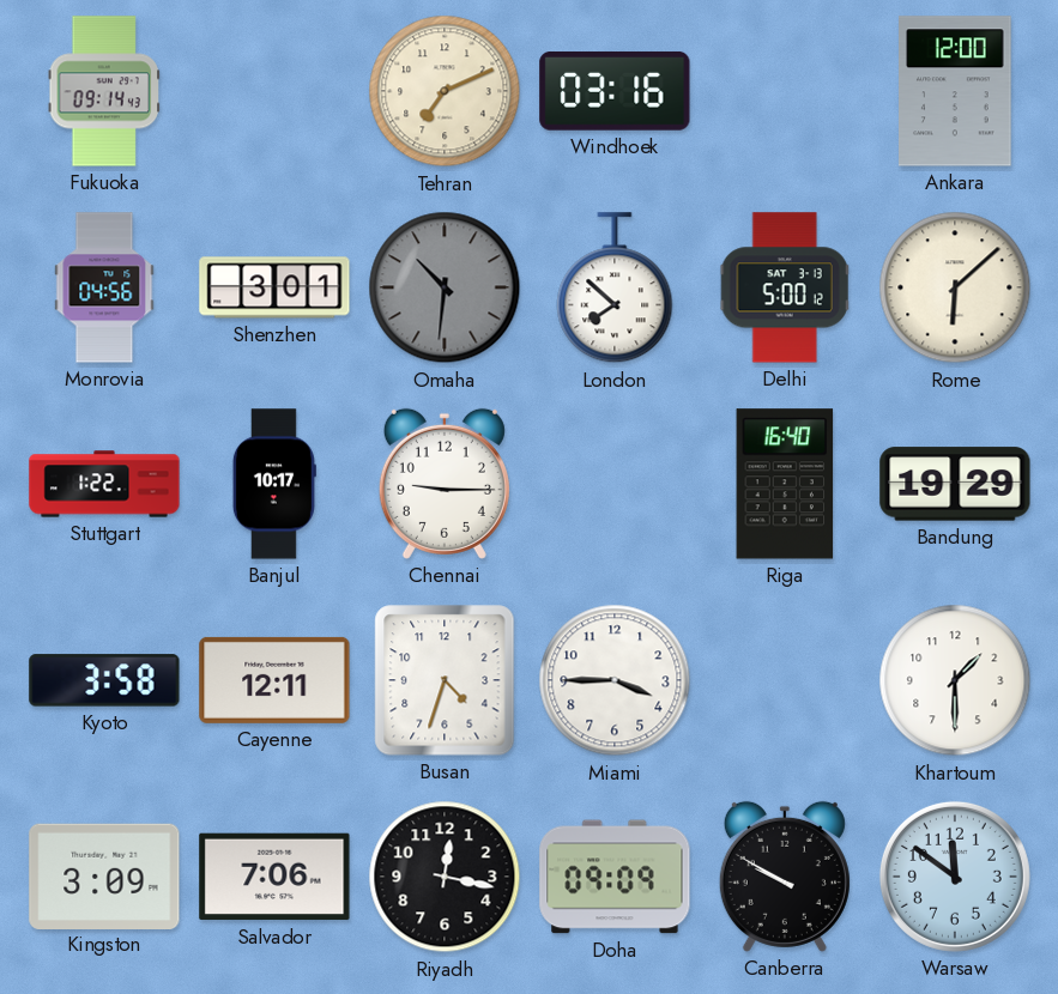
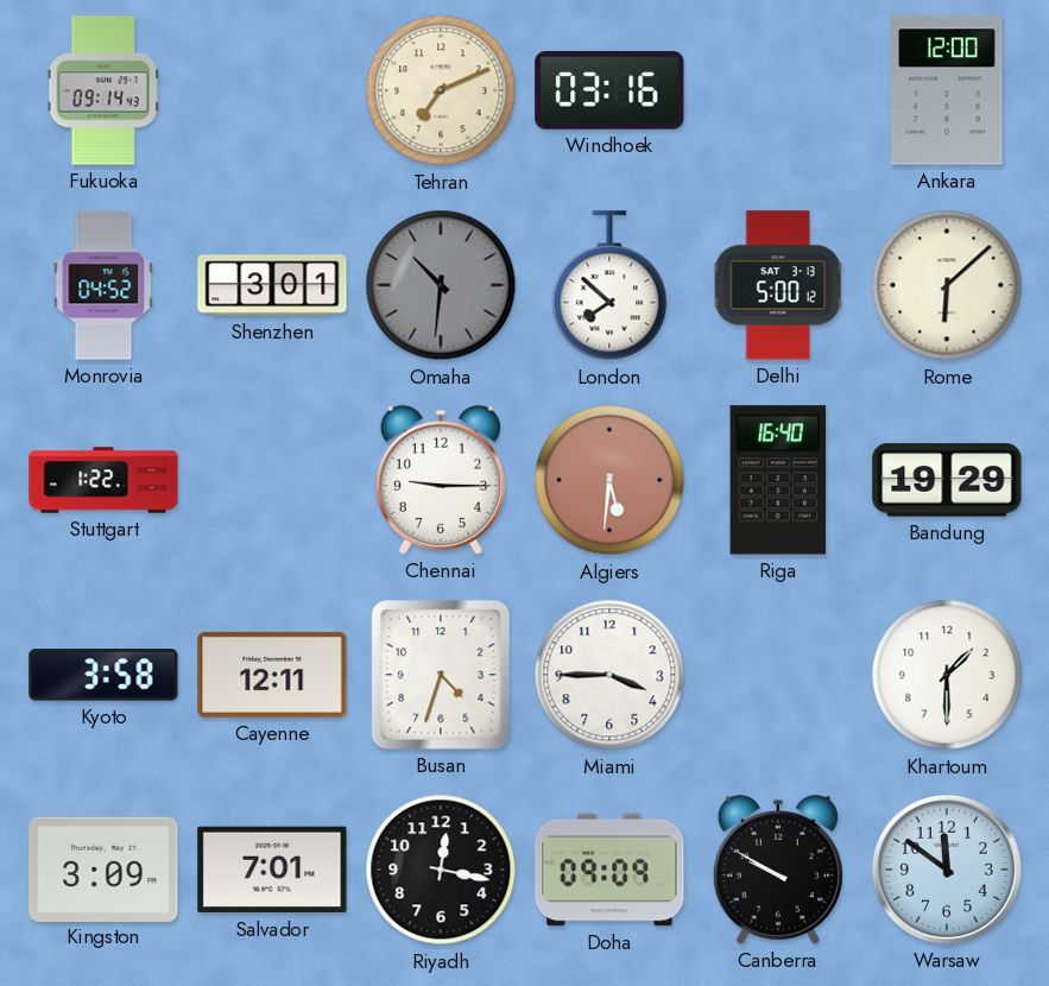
Monrovia: 04:56 -> 04:52 (103, 285)
Banjul: 10:17 -> none (274, 484)
Algiers: none -> 5:31 (609, 480)
Salvador: 7:06 -> 7:01 (272, 870)
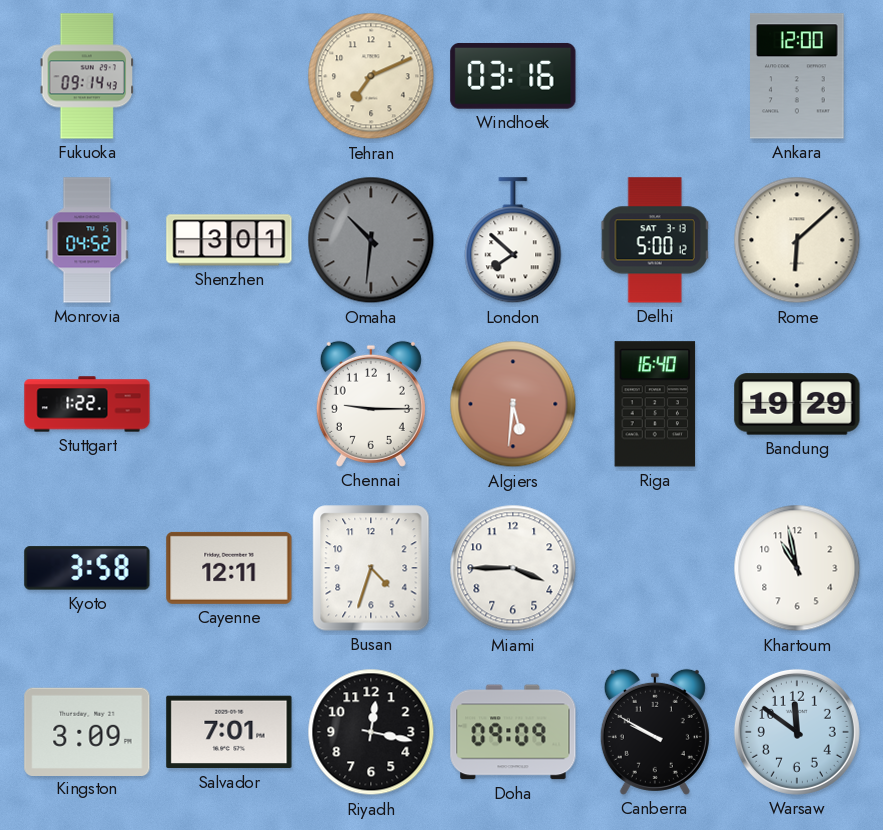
Khartoum: 1:30 -> 10:58 (797, 568)
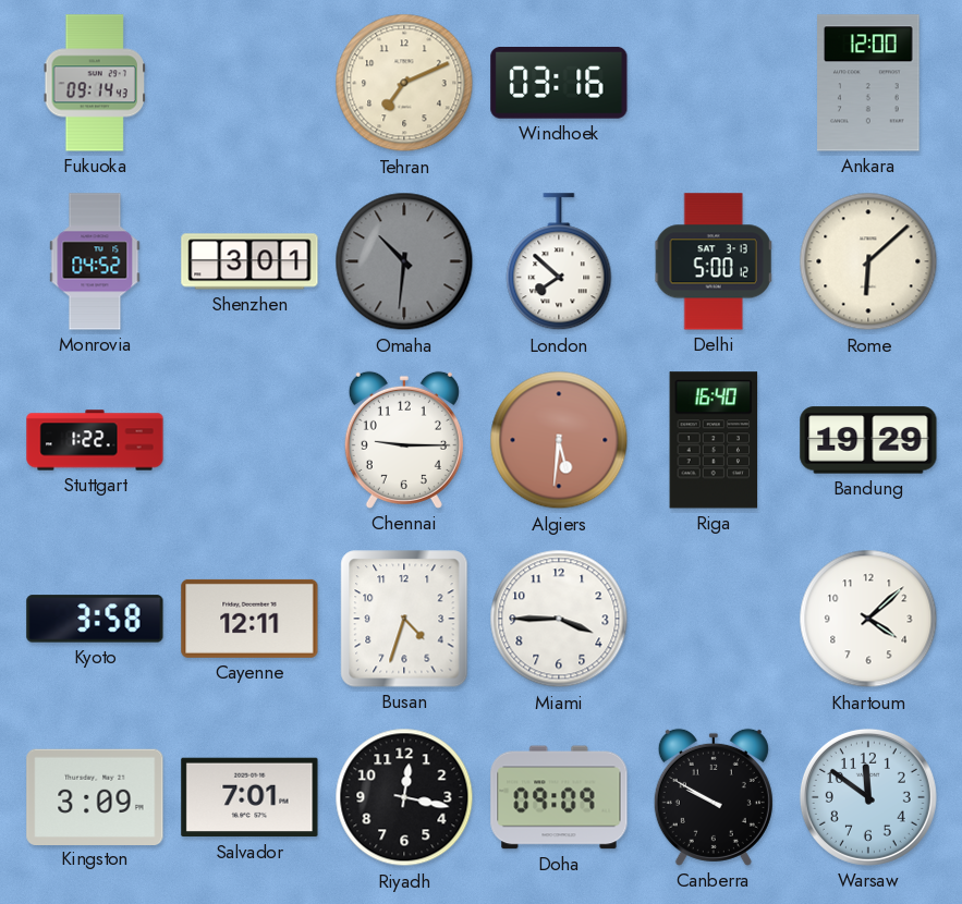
Khartoum: 10:58 -> 4:08 (868, 619)
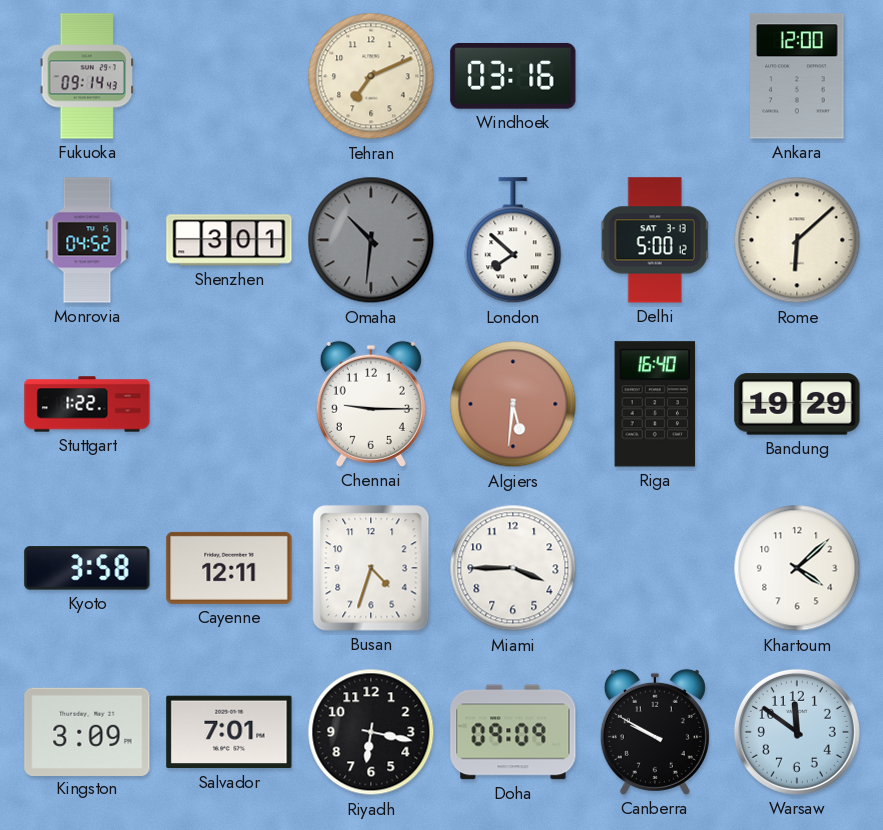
Riyadh: 12:17 -> 6:17 (371, 732)
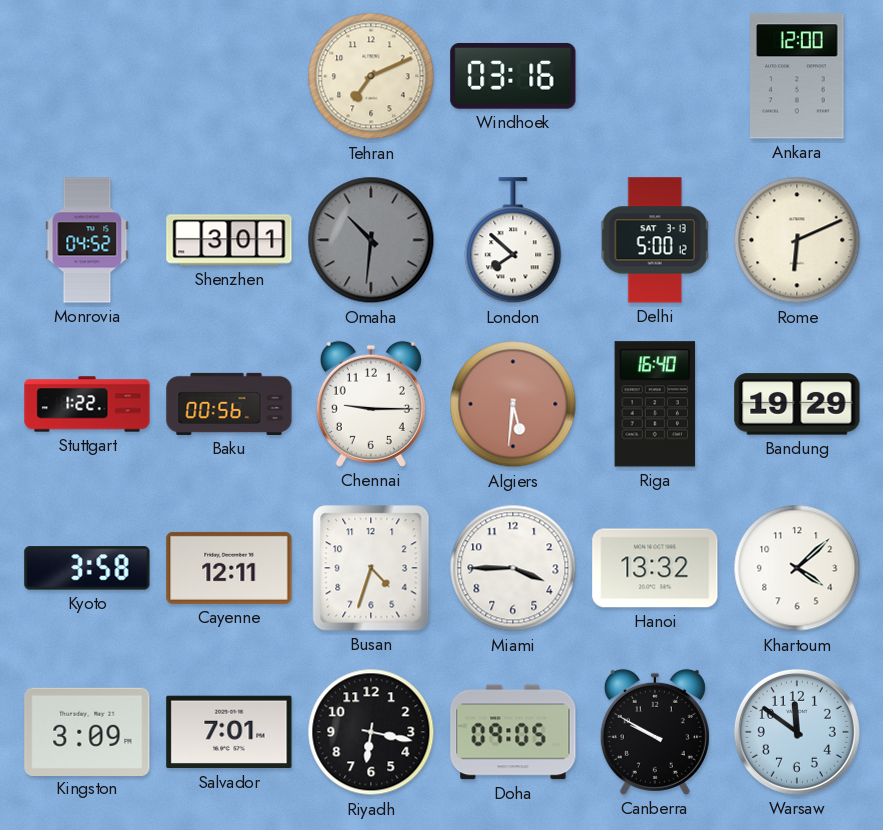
Fukuoka: 09:14 -> none (87, 76)
Rome: 6:08 -> 6:11 (797, 240)
Baku: none -> 00:56 (229, 404)
Hanoi: none -> 13:32 (655, 568)
Doha: 09:09 -> 09:05 (513, 732)
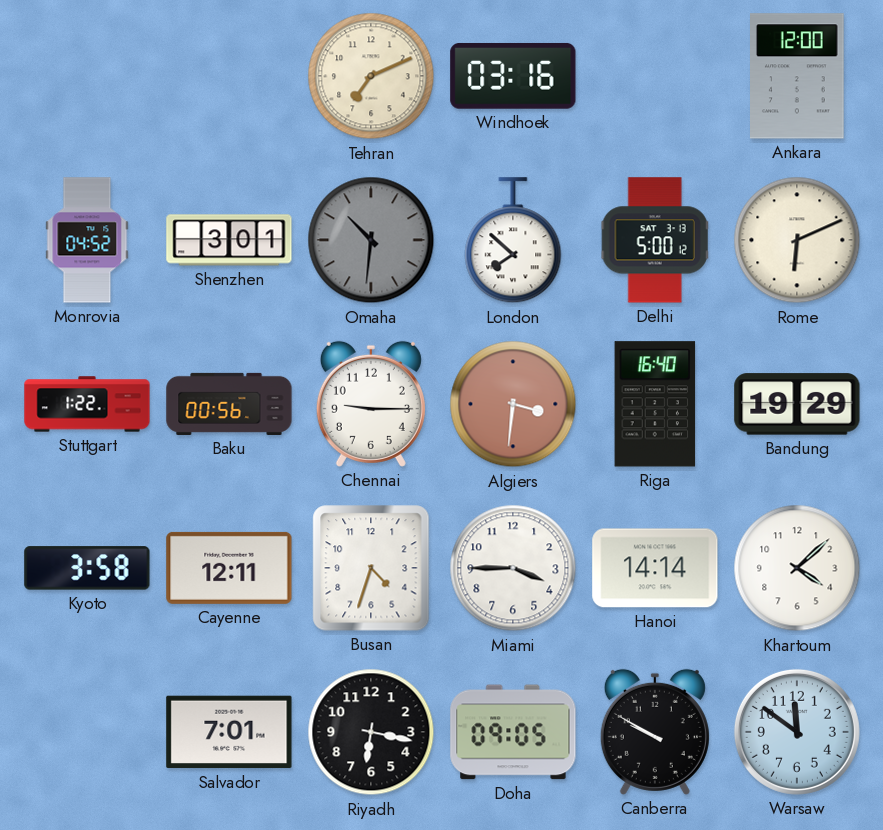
Algiers: 5:31 -> 3:31 (513, 404)
Hanoi: 13:32 -> 14:14 (655, 568)
Kingston: 3:09 -> none (87, 731)
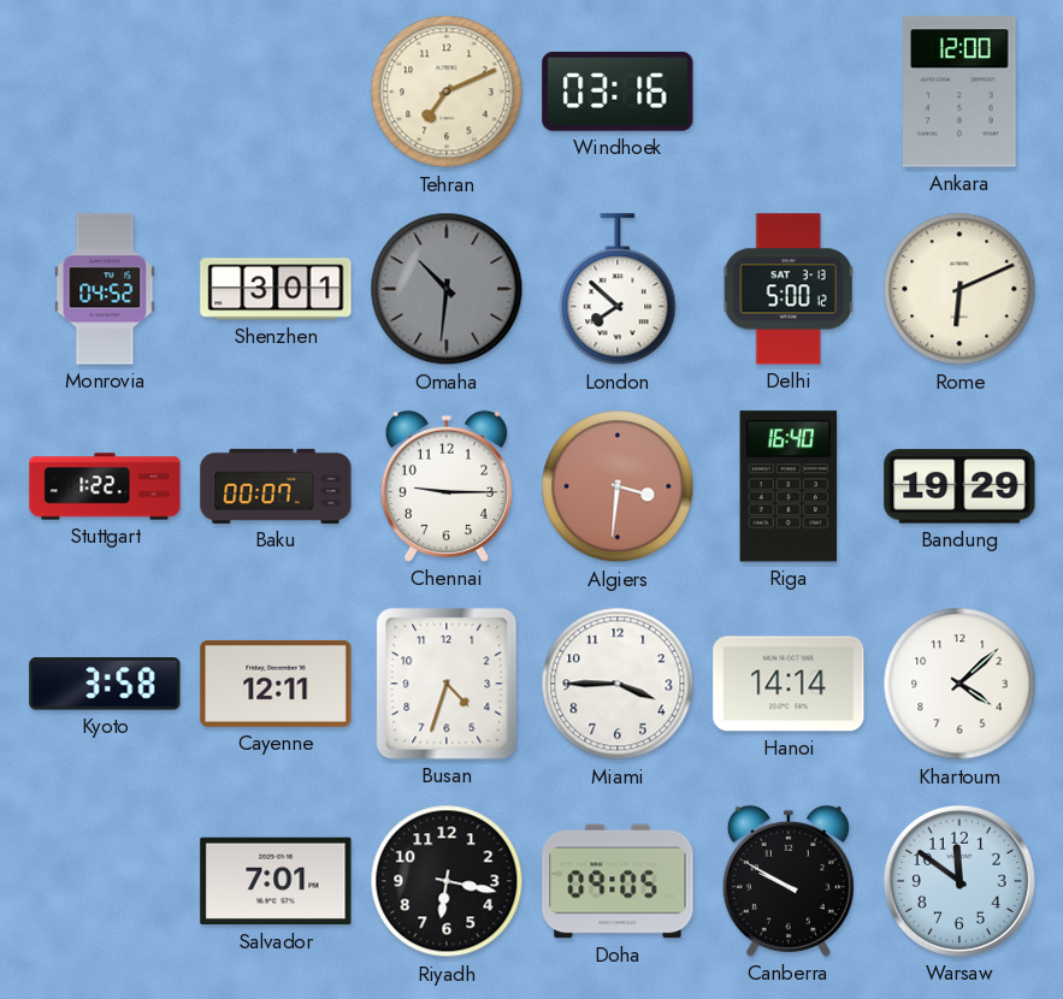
Baku: 00:56 -> 00:07 (276, 486)
